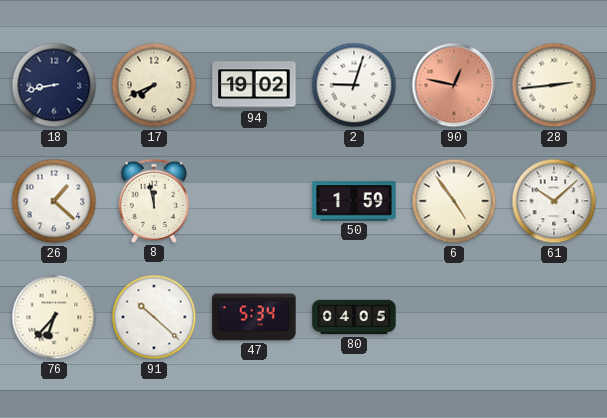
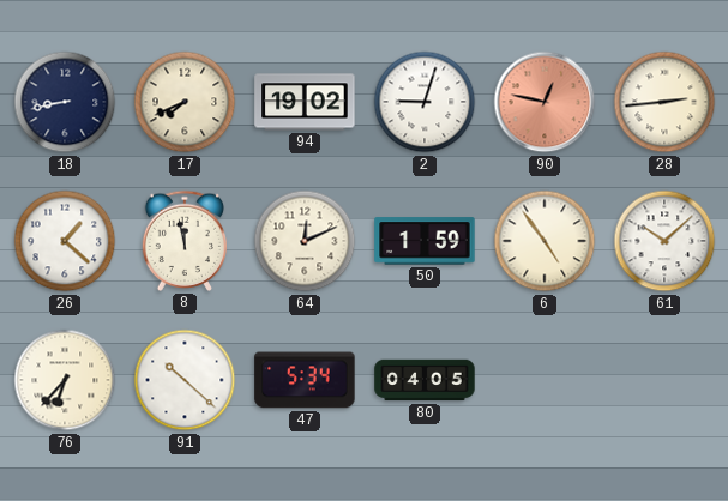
64: none -> 12:11 (305, 241)
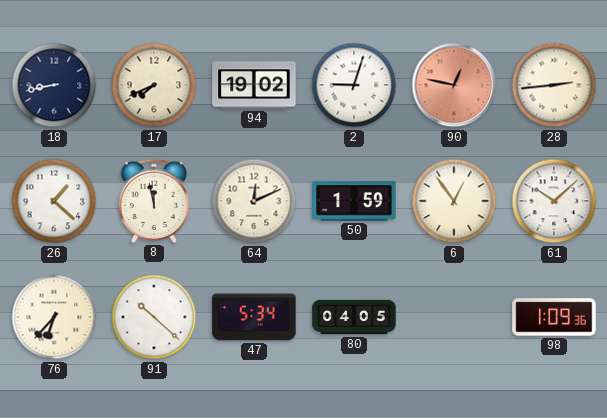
6: 4:54 -> 12:54 (454, 201)
98: none -> 1:09 (554, 317)
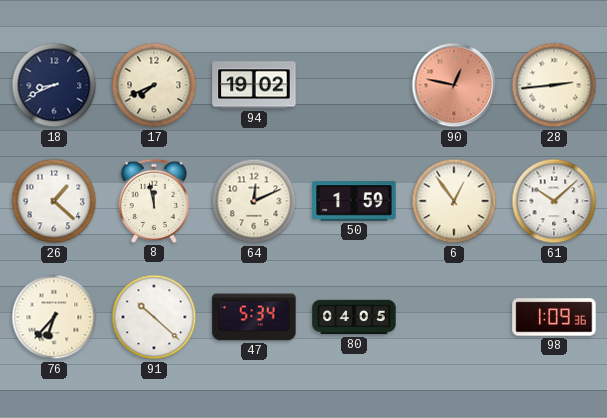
18: 8:43 -> 8:41 (54, 85)
2: 9:03 -> none (354, 85)
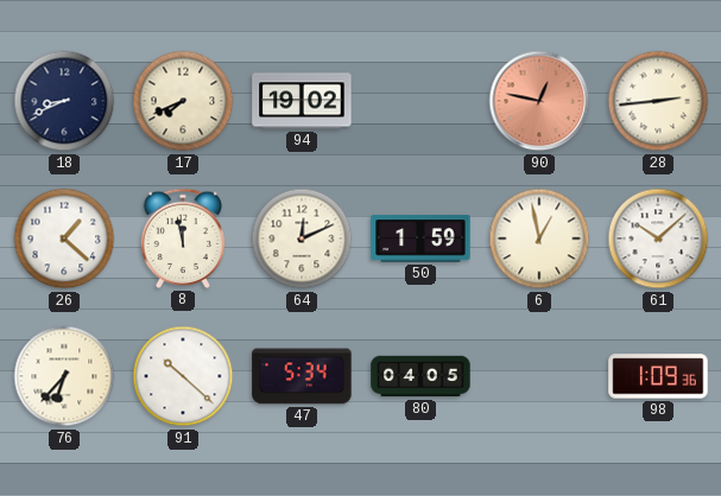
6: 12:54 -> 12:58 (539, 239)
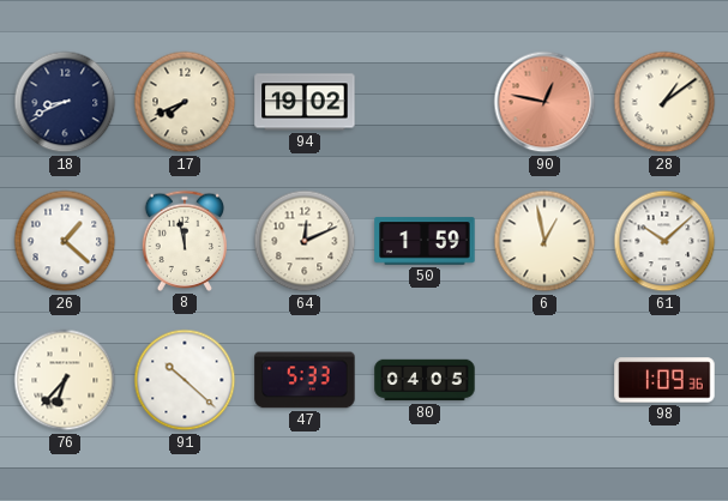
28: 2:44 -> 1:09 (664, 102)
47: 5:34 -> 5:33 (305, 380)
